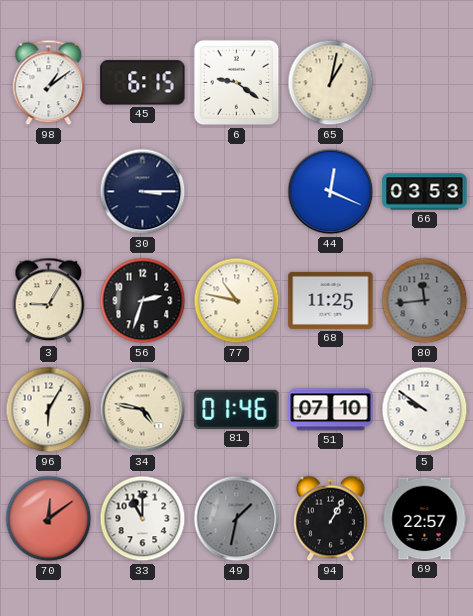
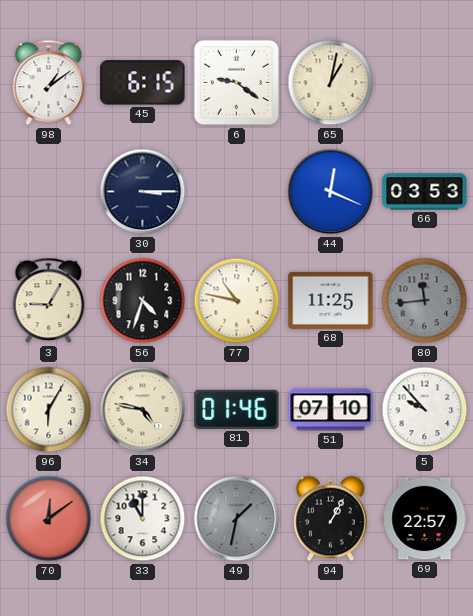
56: 2:33 -> 4:33 (143, 301)
5: 9:51 -> 9:53 (425, 410)
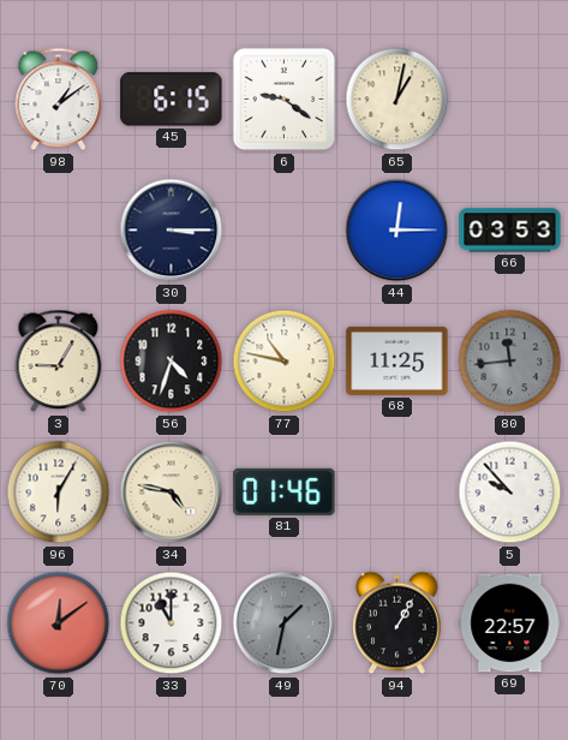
44: 12:19 -> 12:15 (397, 231)
51: 07:10 -> none (331, 410)
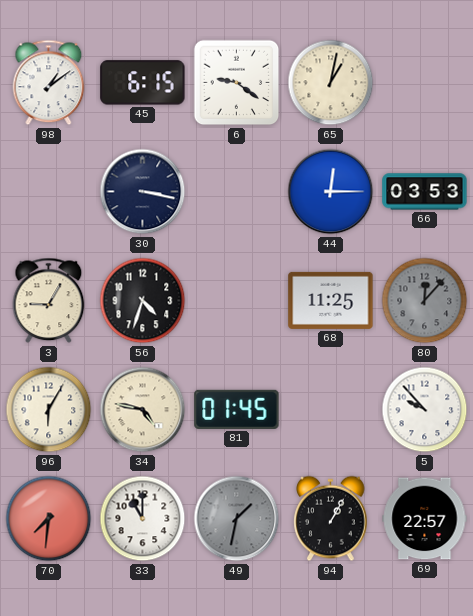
30: 3:15 -> 3:17 (143, 192)
77: 10:47 -> none (285, 362)
80: 11:44 -> 12:07 (425, 301)
81: 01:46 -> 01:45 (237, 409)
70: 12:09 -> 7:31 (49, 519)
